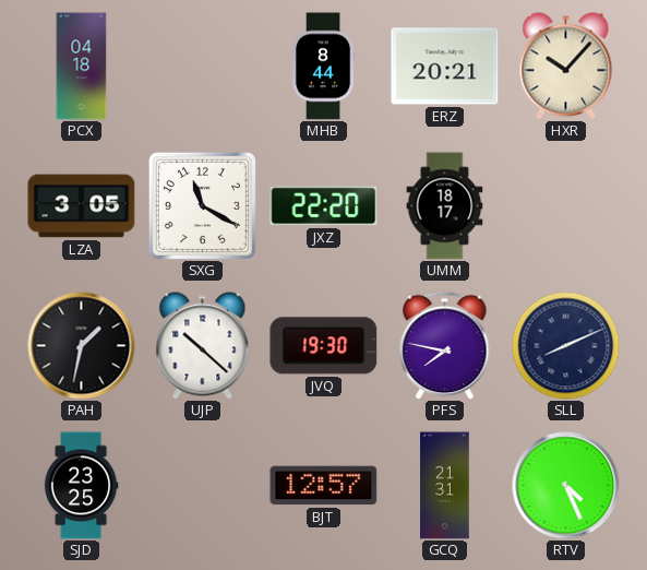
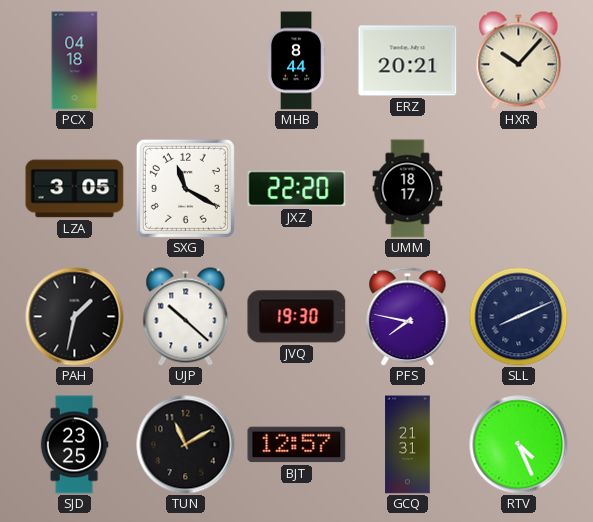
TUN: none -> 11:10 (186, 445)
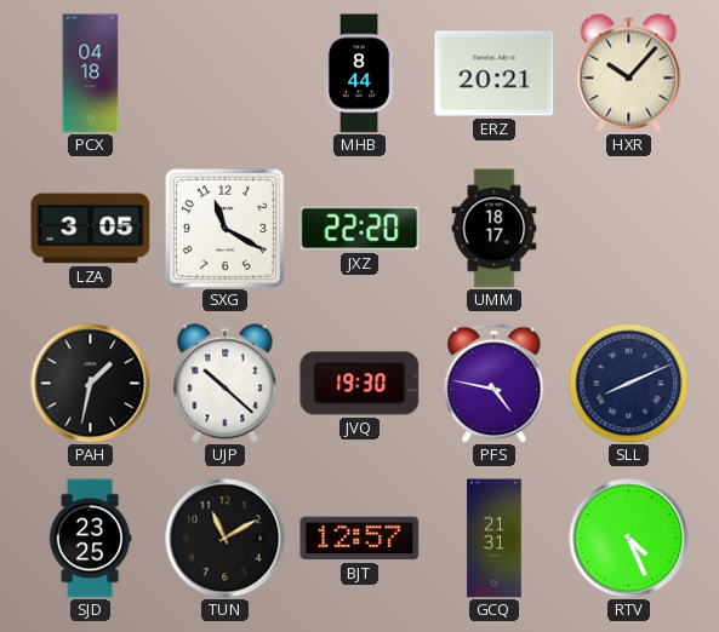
PFS: 7:47 -> 4:47 (495, 383)
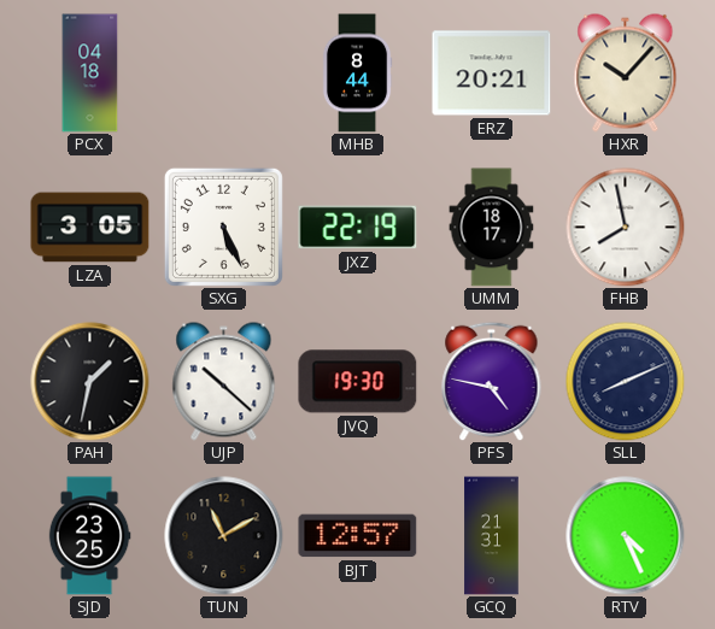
SXG: 11:20 -> 5:26 (223, 227)
JXZ: 22:20 -> 22:19 (358, 228)
FHB: none -> 7:58 (626, 228)
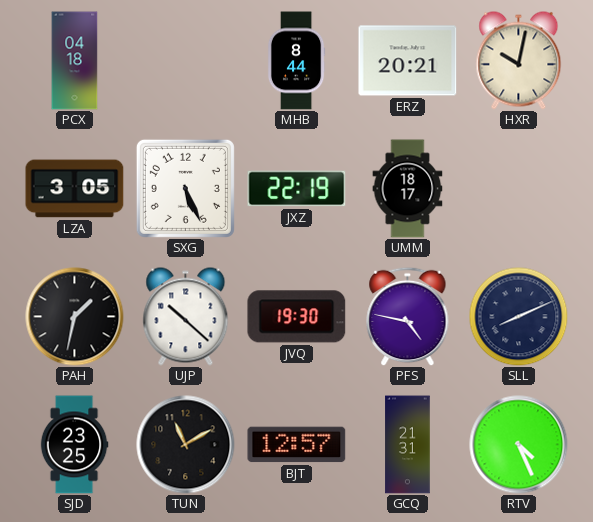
HXR: 10:07 -> 10:02 (519, 61)
FHB: 7:58 -> none (626, 228)
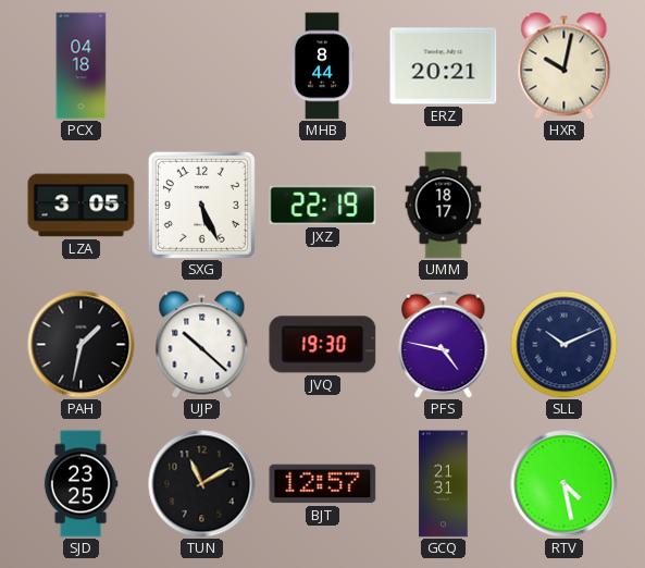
SLL: 8:11 -> 10:11 (565, 345)
RTV: 4:26 -> 4:28 (565, 484)
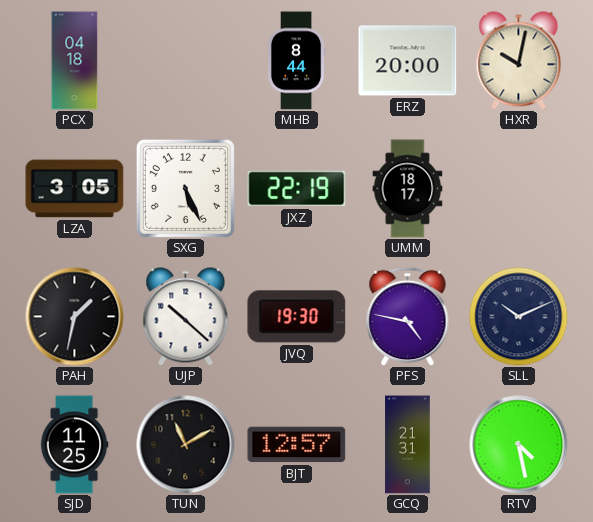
ERZ: 20:21 -> 20:00 (408, 61)
SJD: 23:25 -> 11:25 (74, 445)
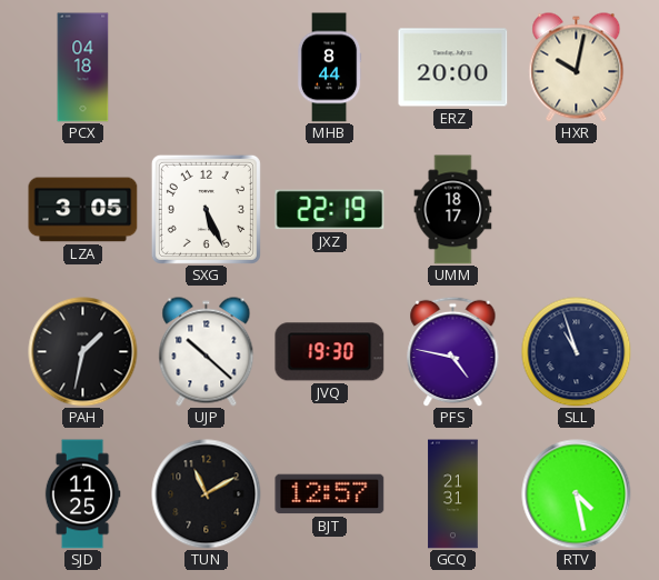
SLL: 10:11 -> 10:57 (577, 352)
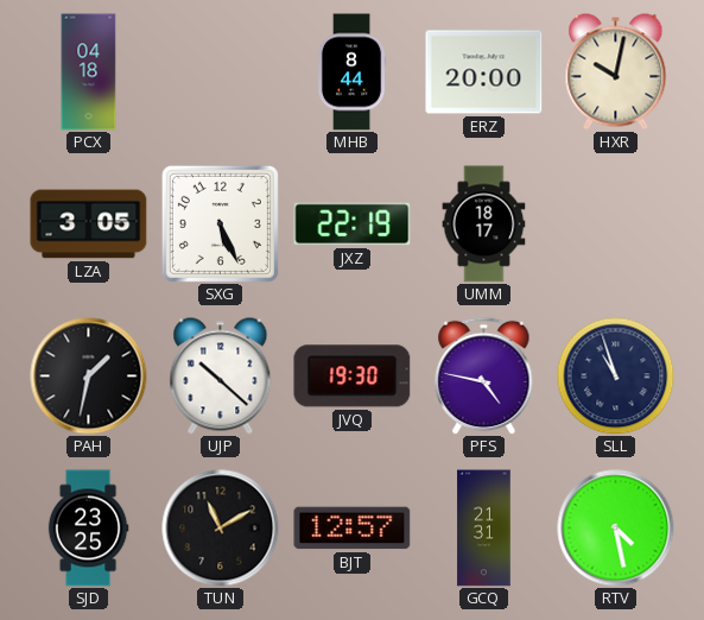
SJD: 11:25 -> 23:25 (88, 529)
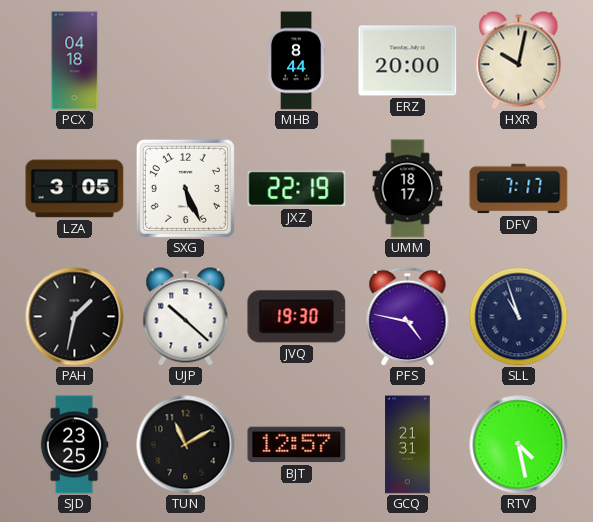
DFV: none -> 7:17 (519, 189)
